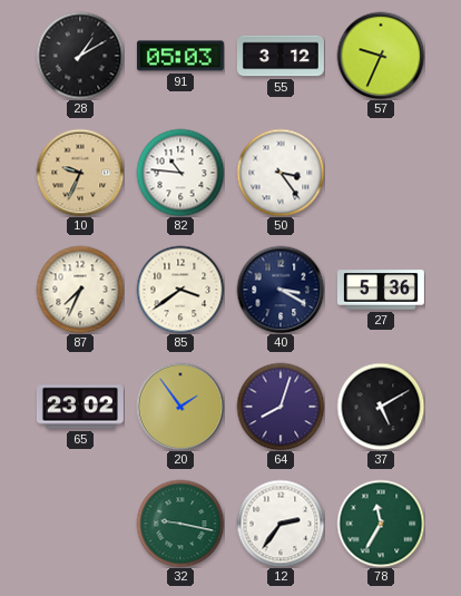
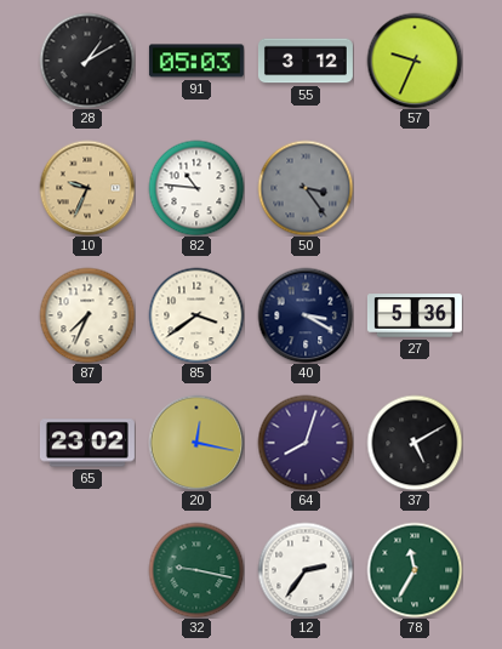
50 dial: white -> grey (306, 188)
20: 1:54 -> 12:17 (196, 443)
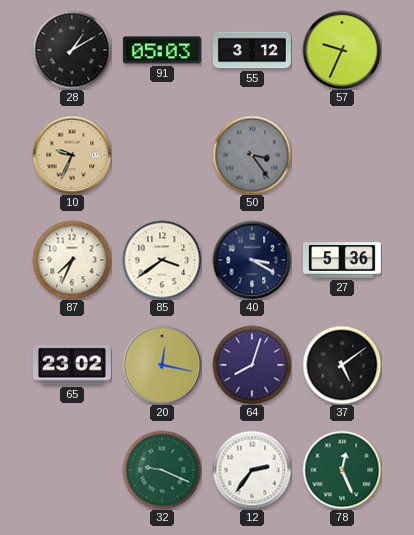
82: 10:46 -> none (196, 188)
37: 5:10 -> 5:09 (342, 365)
32: 9:17 -> 9:19 (162, 470)
78: 11:35 -> 12:26 (342, 470)
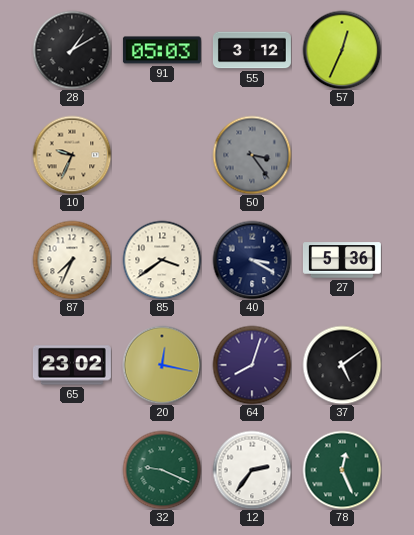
57: 9:34 -> 12:34 (342, 50)
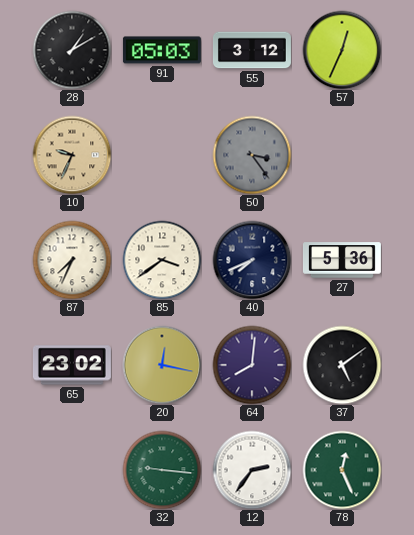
40: 3:20 -> 7:41 (252, 260)
64: 8:03 -> 8:01 (252, 365)
32: 9:19 -> 9:16 (162, 470)
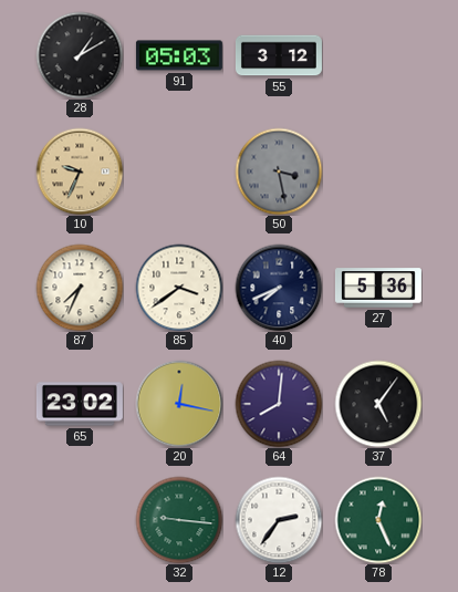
57: 12:34 -> none (342, 50)
50: 3:24 -> 3:28 (279, 172)
37: 5:09 -> 5:06 (378, 404)
